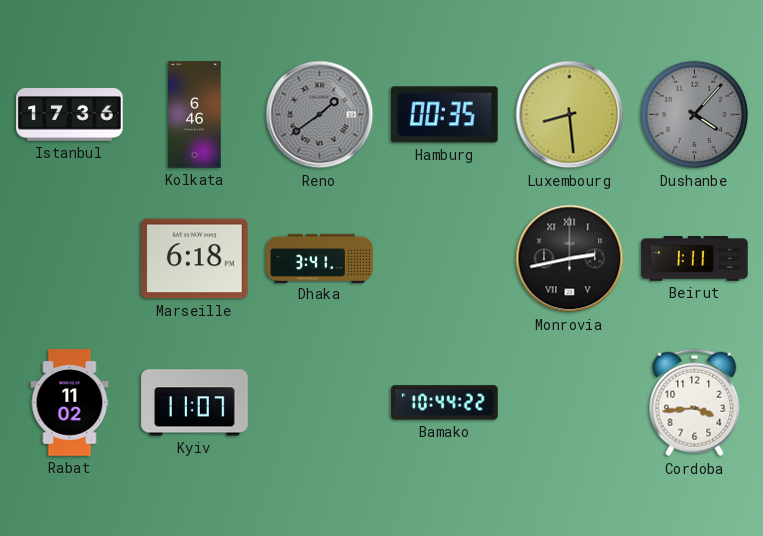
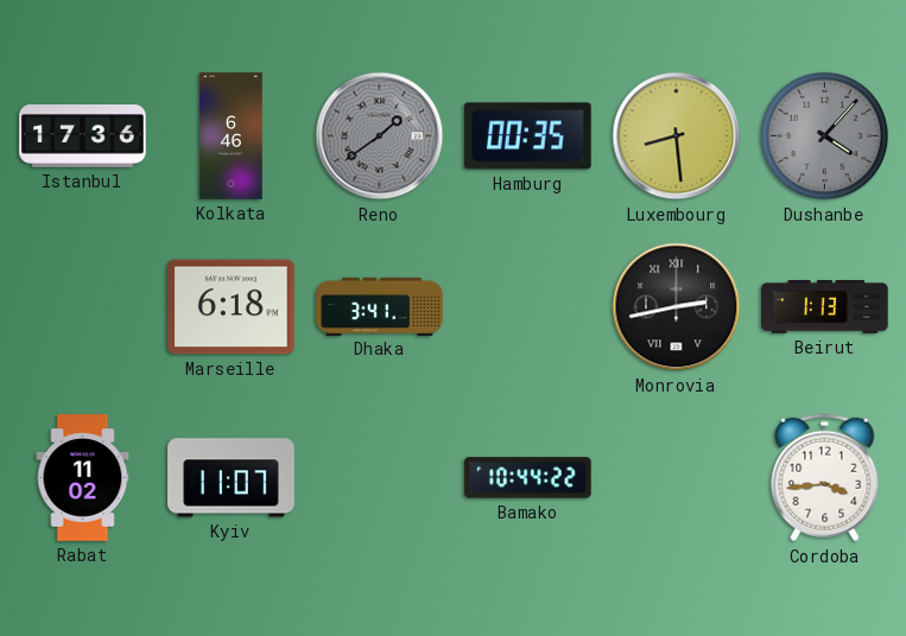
Beirut: 1:11 -> 1:13 (825, 307)
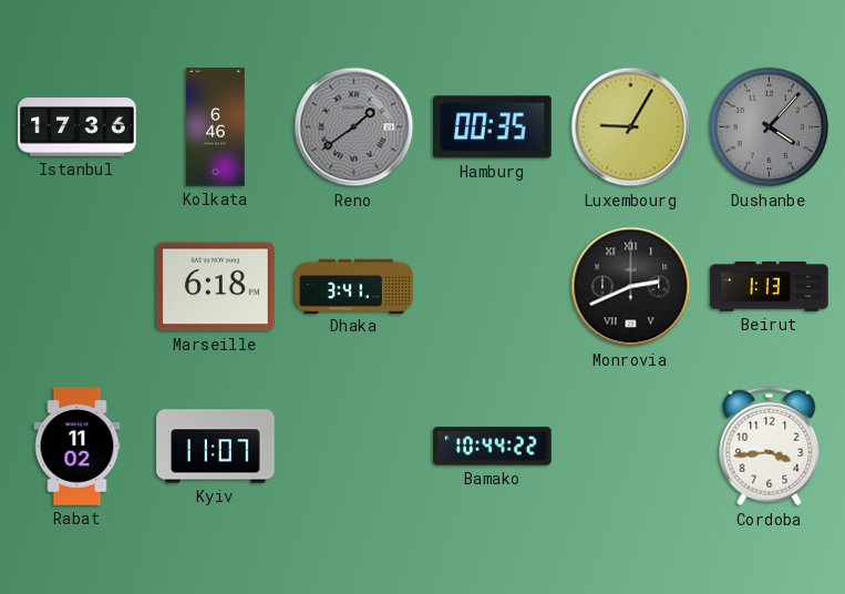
Luxembourg: 8:29 -> 9:05 (631, 127)
Monrovia: 2:43 -> 2:41 (631, 287)
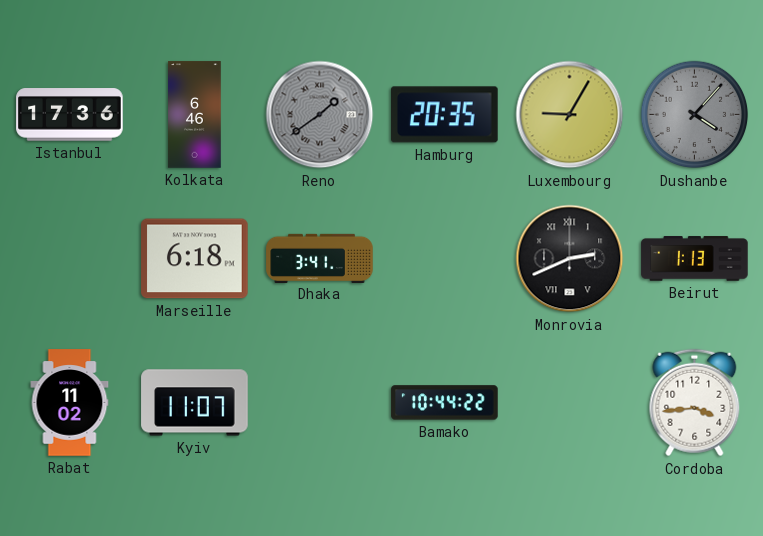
Hamburg: 00:35 -> 20:35 (445, 115)
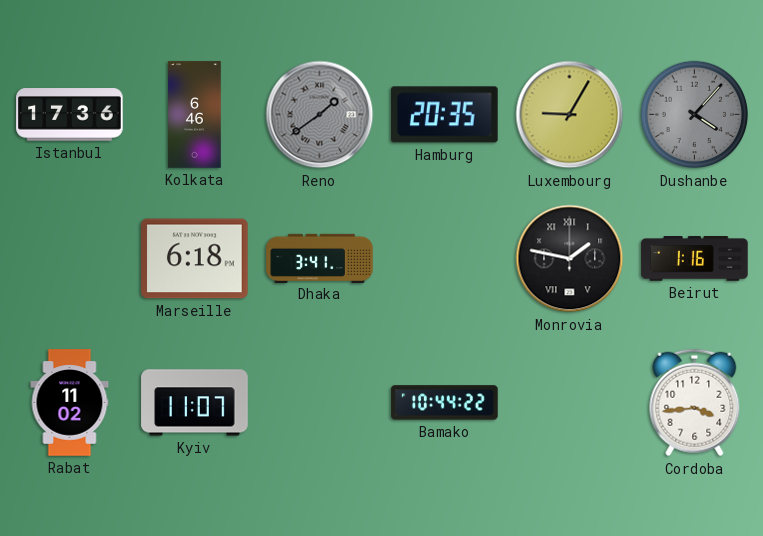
Monrovia: 2:41 -> 1:47 (570, 259)
Beirut: 1:13 -> 1:16 (695, 259)
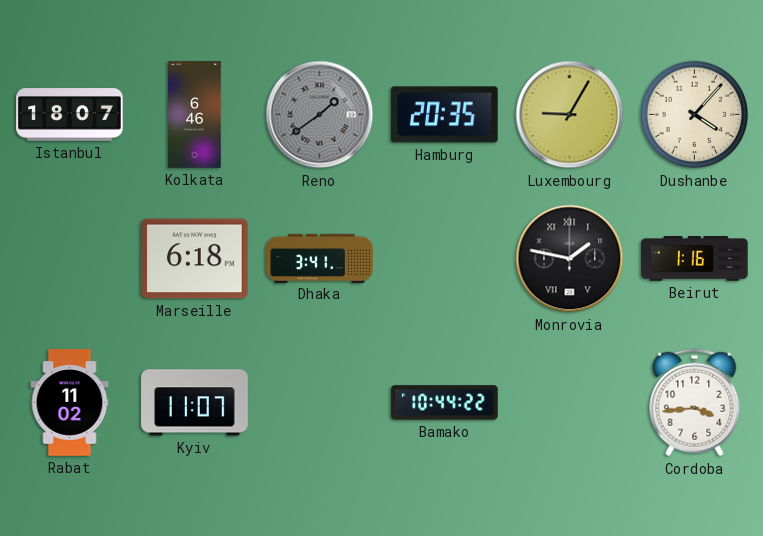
Istanbul: 17:36 -> 18:07 (70, 115)
Dushanbe dial: grey -> cream (695, 115)
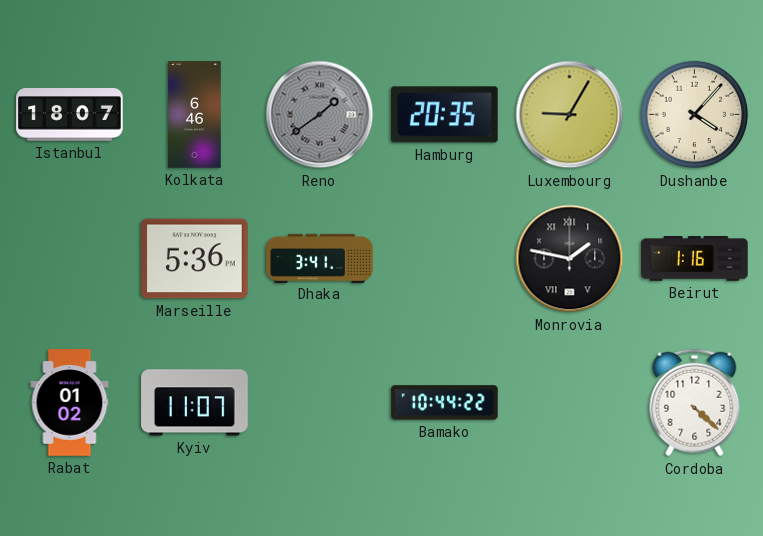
Marseille: 6:18 -> 5:36 (195, 259)
Rabat: 11:02 -> 01:02 (70, 403)
Cordoba: 3:44 -> 4:22 (695, 403)
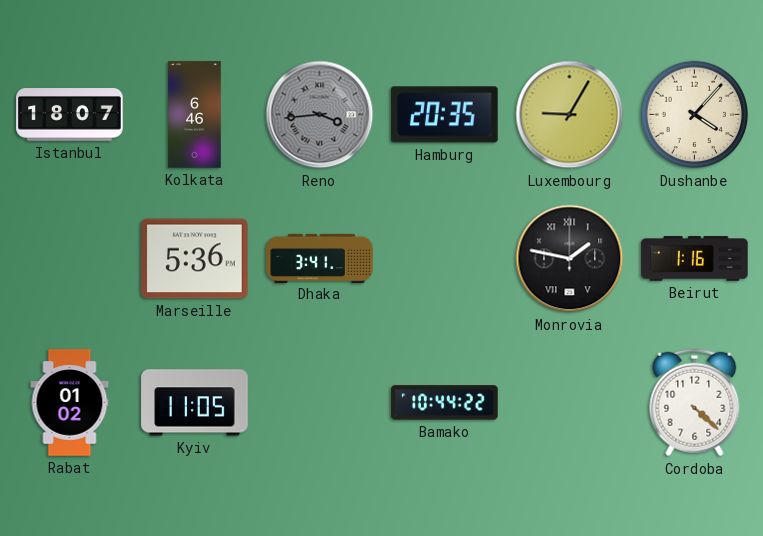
Reno: 1:39 -> 3:44 (320, 115)
Kyiv: 11:07 -> 11:05 (195, 403)
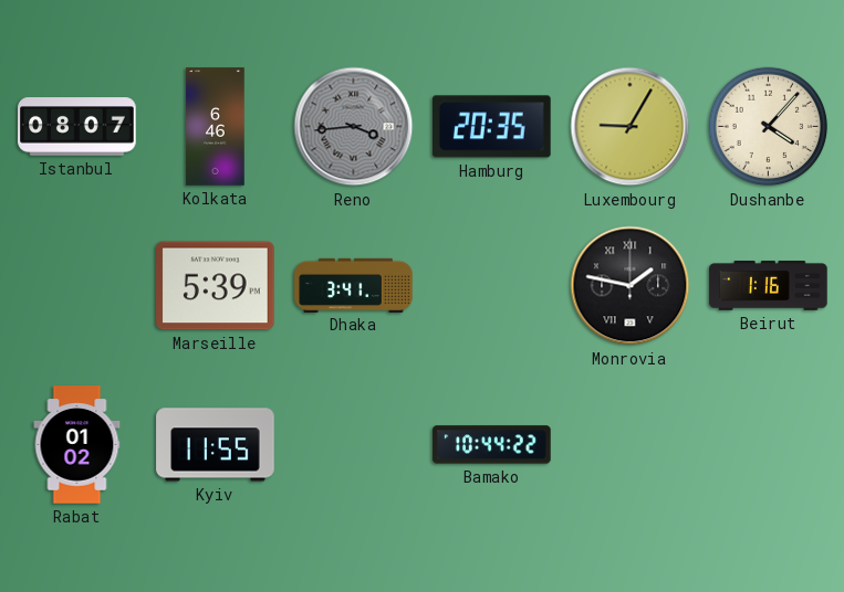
Istanbul: 18:07 -> 08:07 (77, 127)
Marseille: 5:36 -> 5:39 (216, 286)
Kyiv: 11:05 -> 11:55 (216, 445)
Cordoba: 4:22 -> none (695, 403)
